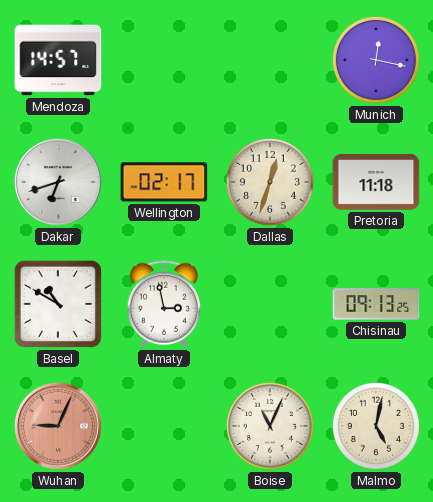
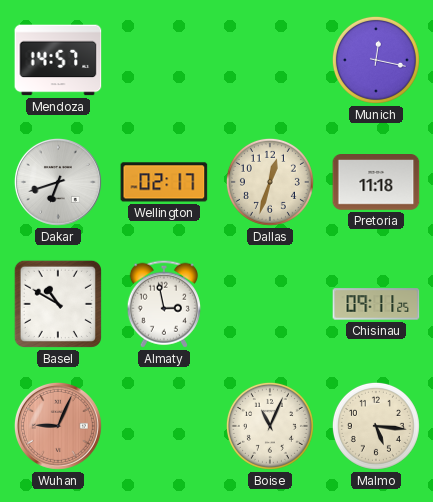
Chisinau: 09:13 -> 09:11 (376, 304)
Malmo: 5:02 -> 5:16 (376, 426)
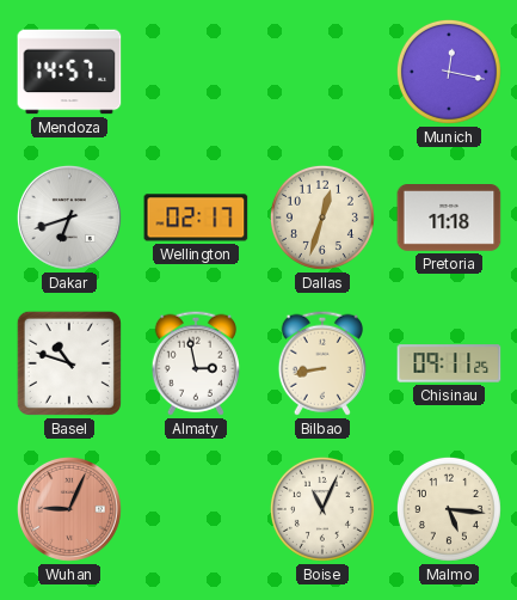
Basel: 10:50 -> 10:48 (69, 363)
Bilbao: none -> 8:43 (322, 363)
